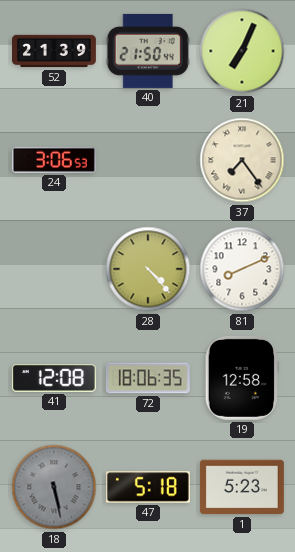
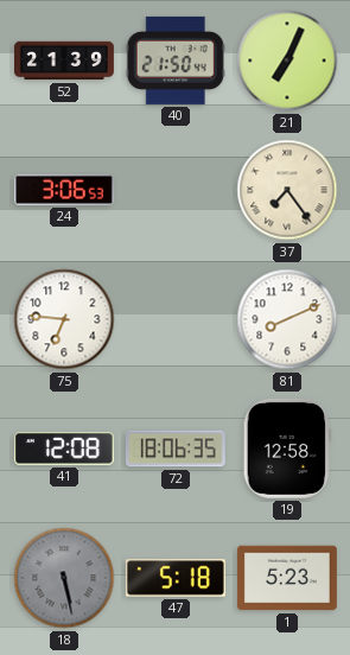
75: none -> 6:46 (64, 319)
28: 4:23 -> none (148, 269)
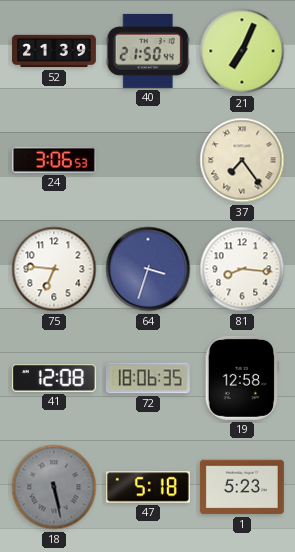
64: none -> 3:33 (148, 269)
81: 8:11 -> 8:16 (242, 269)
